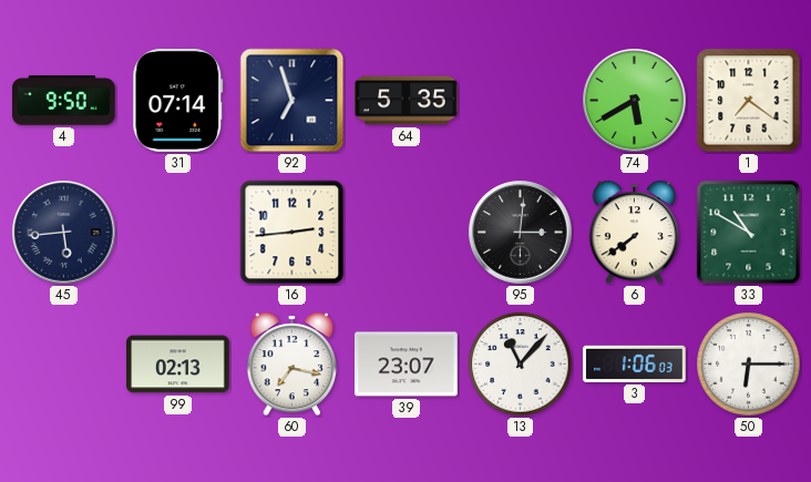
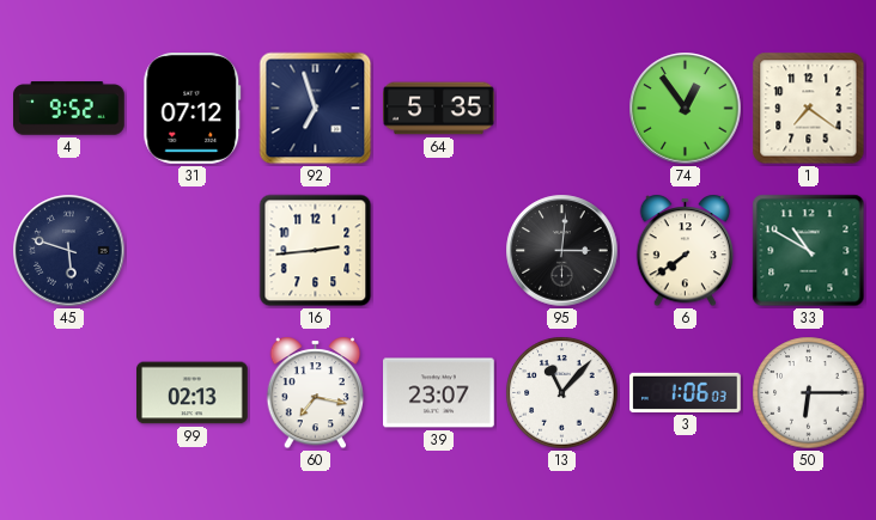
4: 9:50 -> 9:52 (69, 109)
31: 07:14 -> 07:12 (193, 109)
74: 5:40 -> 12:54 (686, 109)
45: 5:44 -> 5:48 (69, 251)
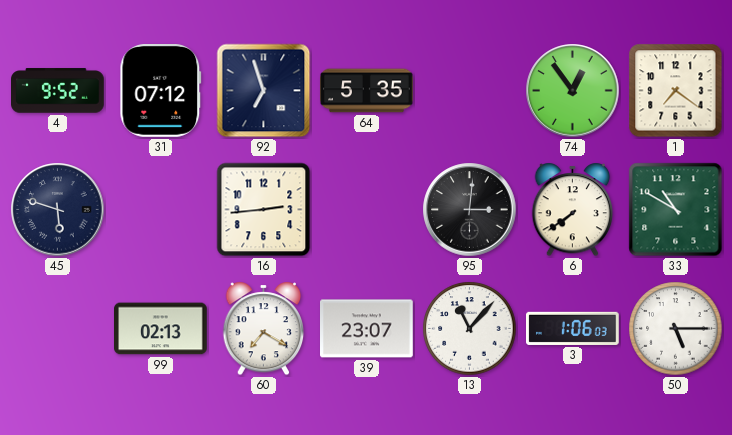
60: 7:17 -> 7:20 (264, 329)
50: 6:15 -> 5:15 (676, 329)
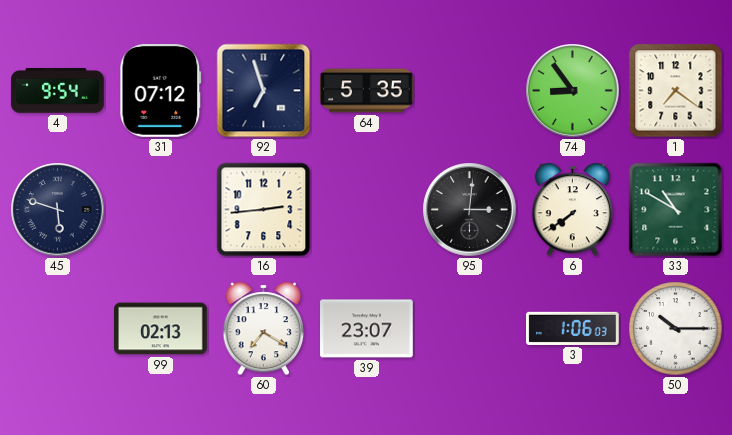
4: 9:52 -> 9:54 (58, 91)
74: 12:54 -> 8:54 (573, 91)
13: 11:07 -> none (470, 329)
50: 5:15 -> 10:15 (676, 329)
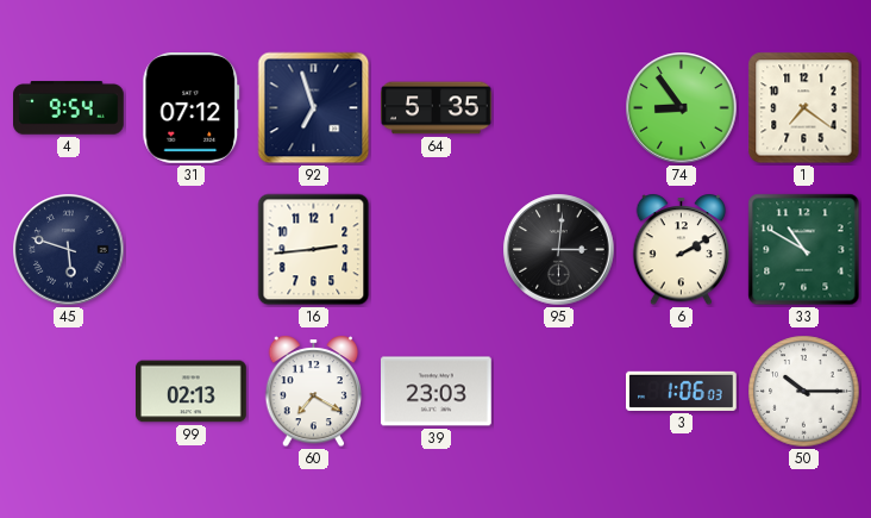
6: 7:39 -> 2:10 (682, 250)
39: 23:07 -> 23:03 (437, 392)
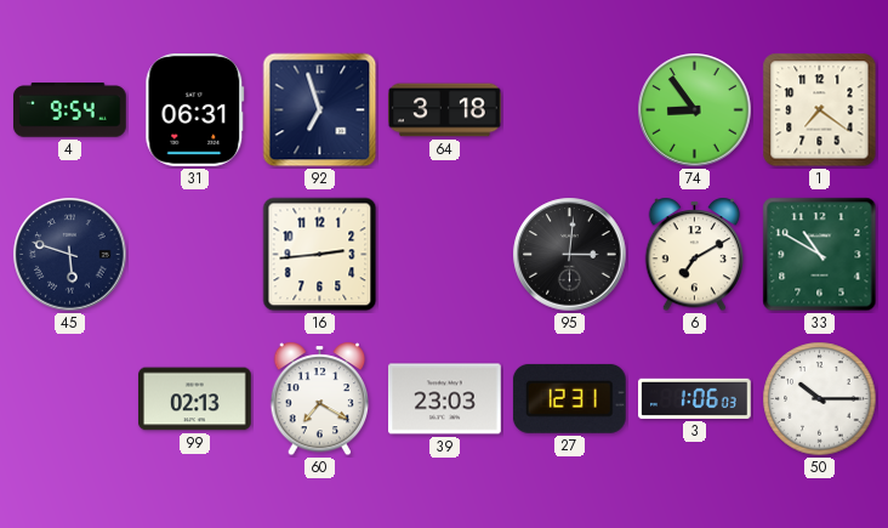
31: 07:12 -> 06:31 (195, 110)
64: 5:35 -> 3:18 (445, 110)
6: 2:10 -> 7:10 (695, 255)
27: none -> 12:31 (569, 398)
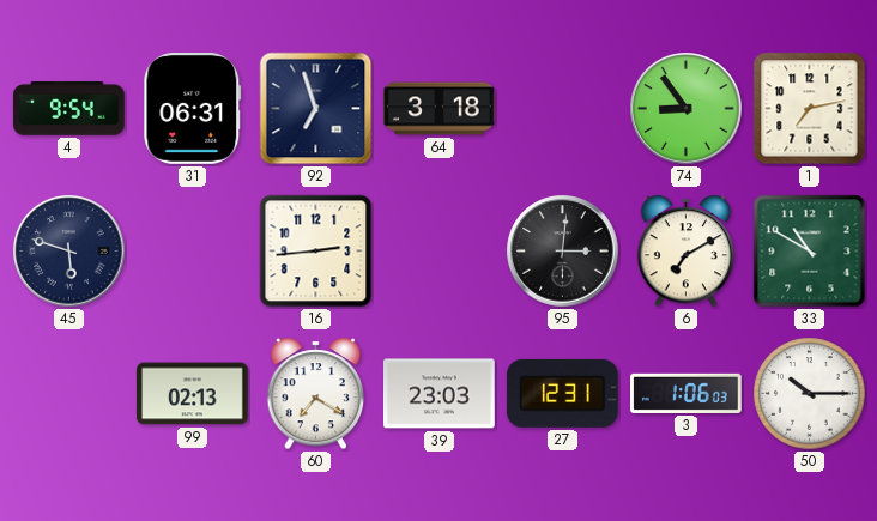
1: 7:21 -> 7:13 (810, 109)
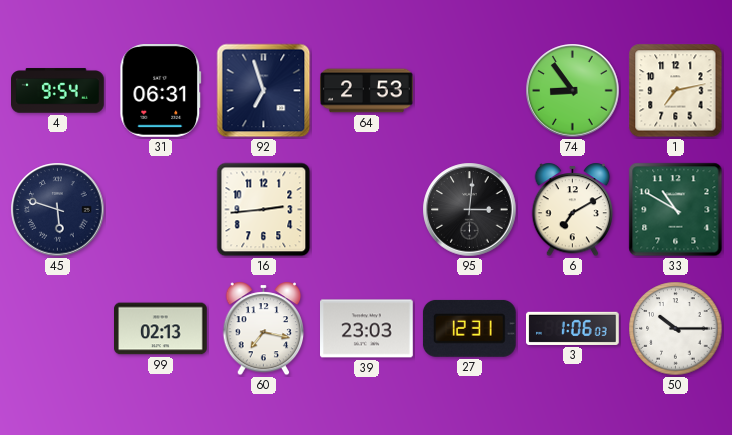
64: 3:18 -> 2:53 (367, 91)
60: 7:20 -> 7:17 (264, 329)
